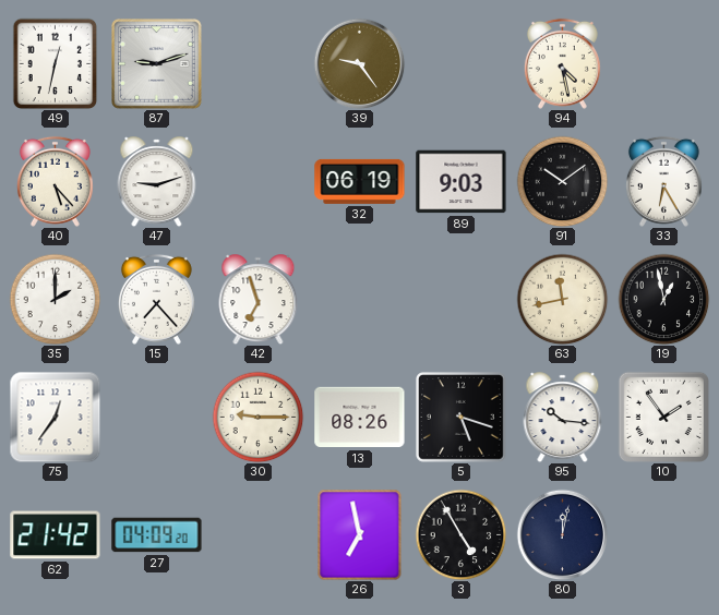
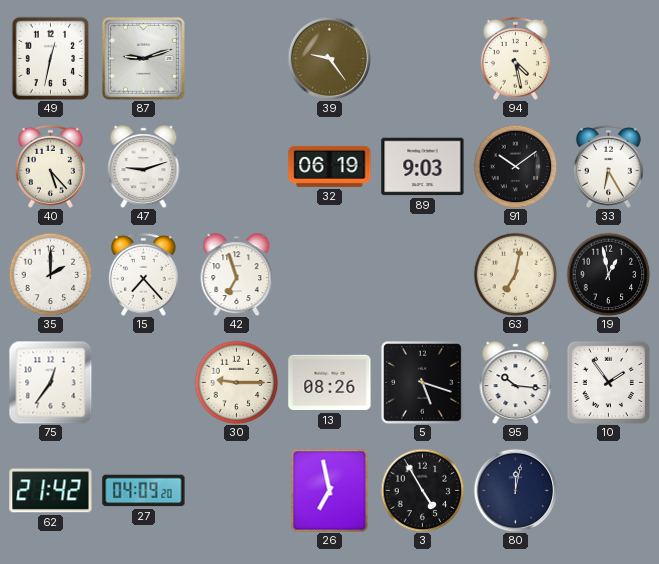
63: 11:43 -> 7:02 (515, 274)
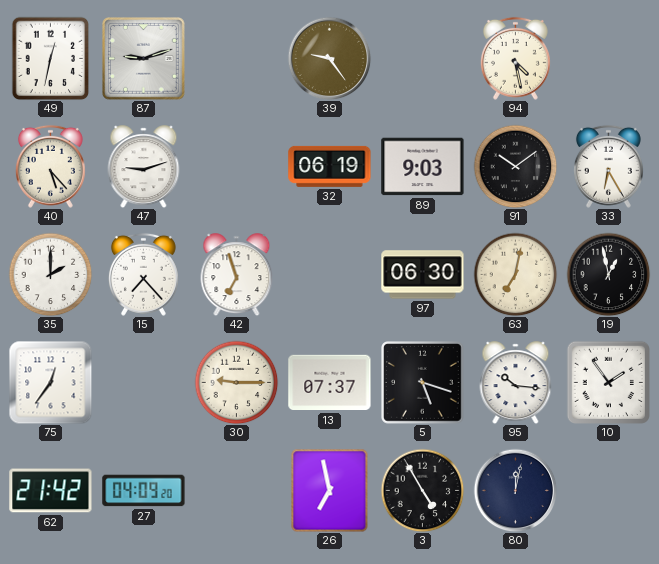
97: none -> 06:30 (423, 275)
13: 08:26 -> 07:37 (330, 383)
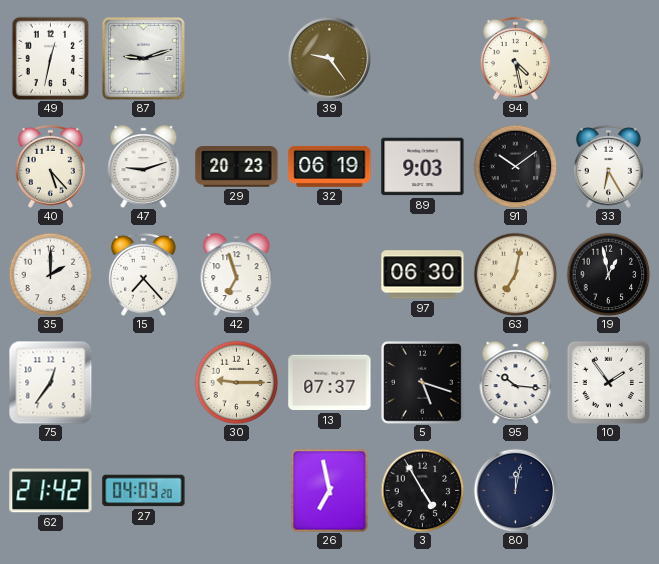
29: none -> 20:23 (237, 167)
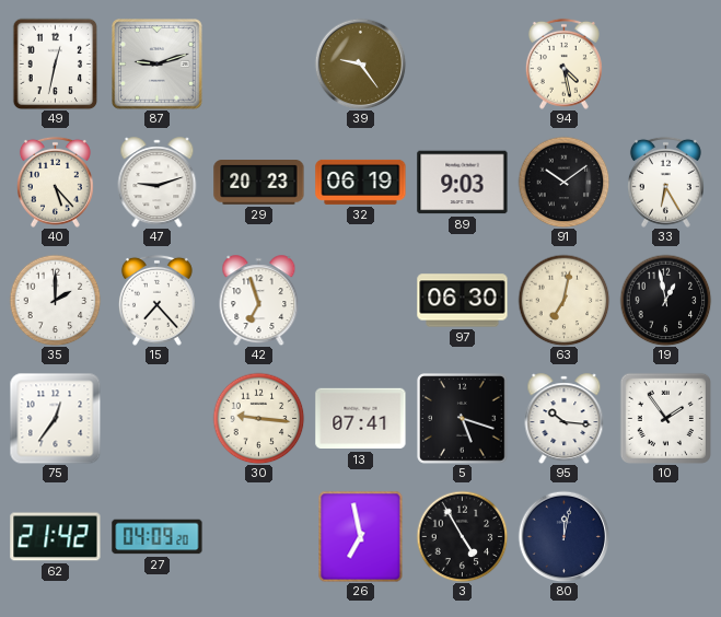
30: 9:15 -> 9:16 (258, 418)
13: 07:37 -> 07:41 (361, 419)
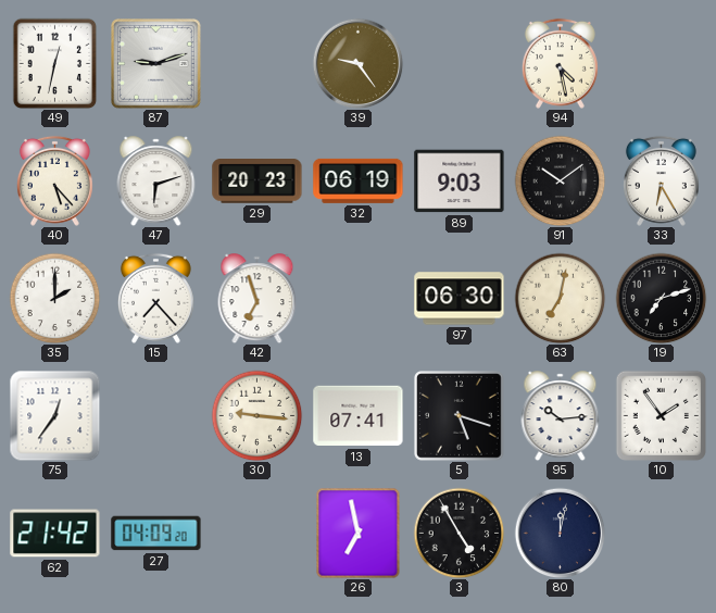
47: 9:12 -> 6:12 (156, 182)
19: 12:58 -> 7:12 (661, 298)
95: 10:16 -> 10:14 (561, 416)
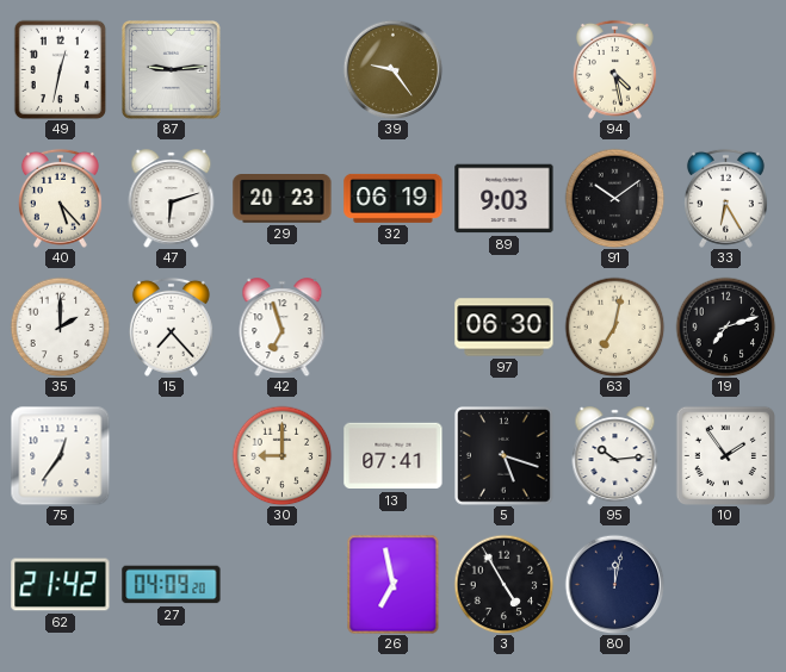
87: 9:12 -> 9:14 (172, 70)
30: 9:16 -> 9:00 (281, 455)
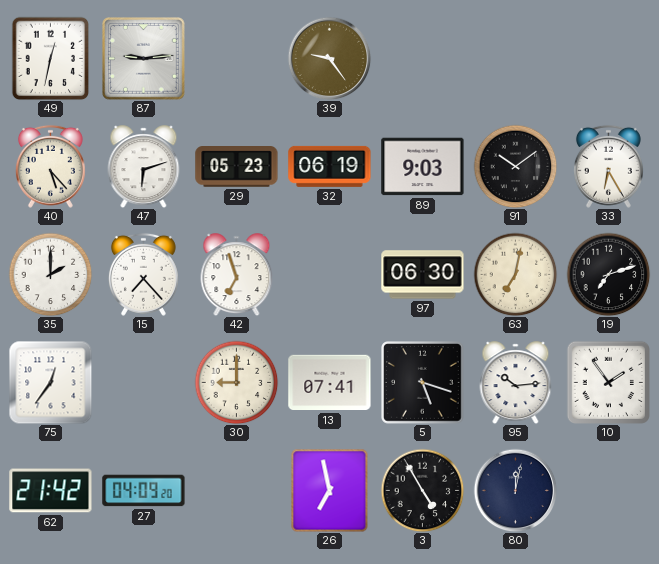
94: 4:28 -> none (614, 69)
29: 20:23 -> 05:23 (237, 167)
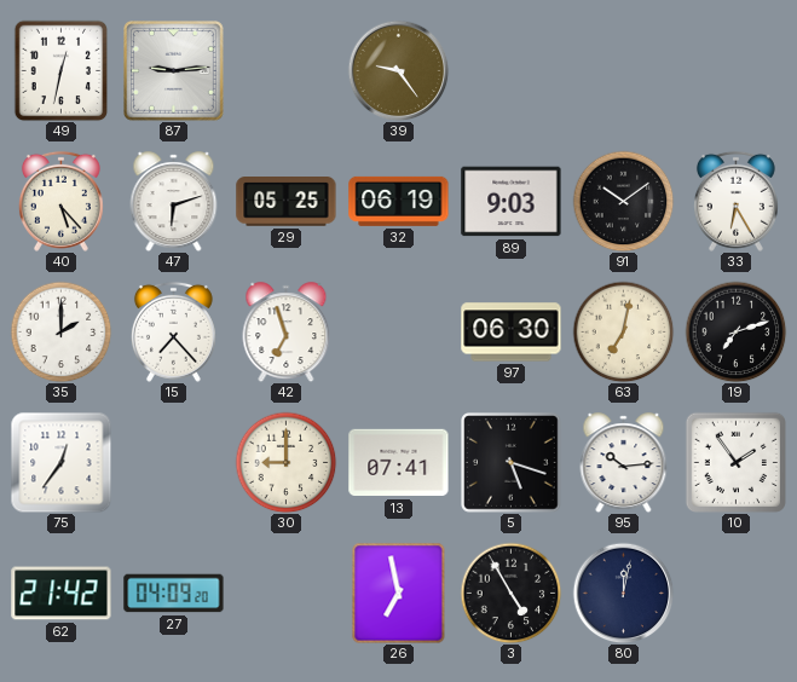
29: 05:23 -> 05:25 (287, 202)
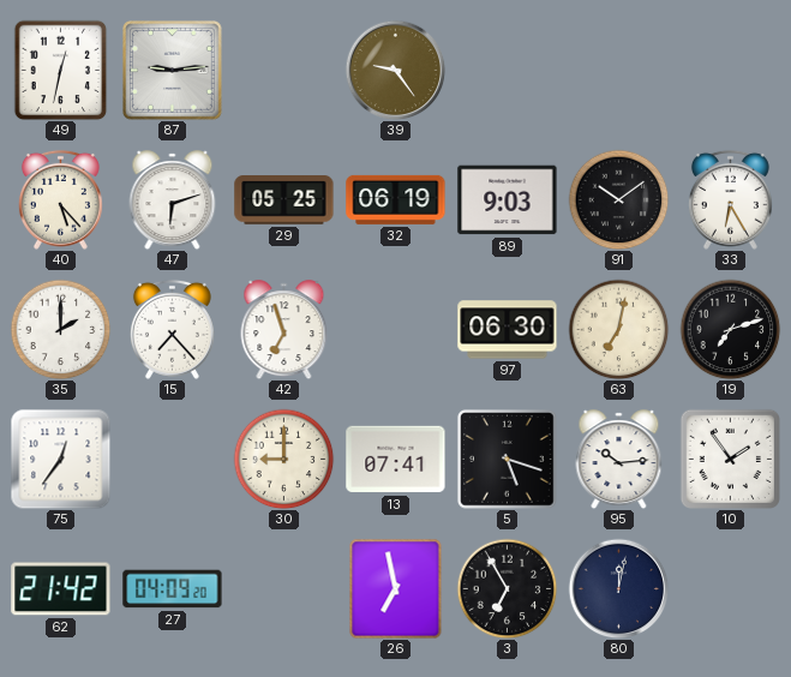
3: 4:55 -> 6:55 (507, 588)
